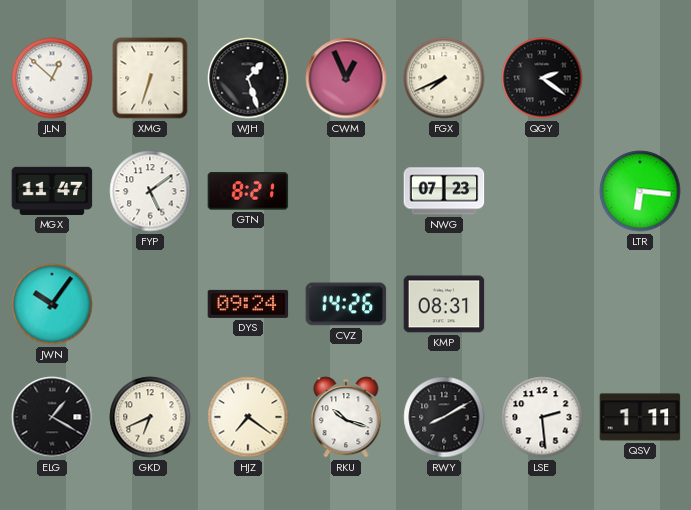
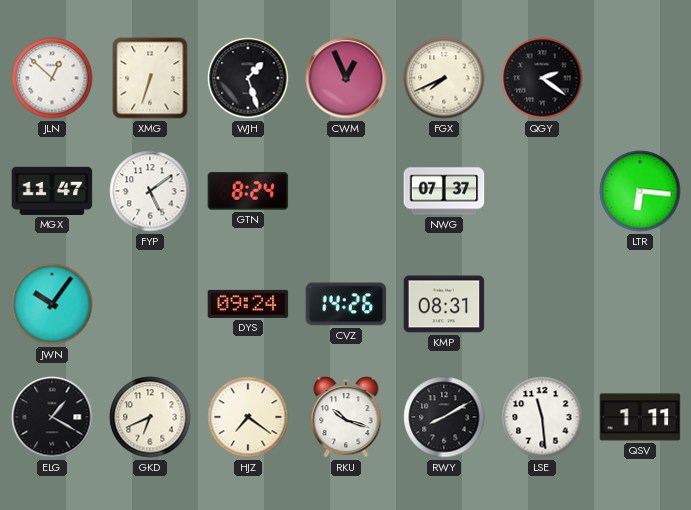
GTN: 8:21 -> 8:24 (248, 191)
NWG: 07:23 -> 07:37 (444, 191)
LSE: 2:29 -> 11:29 (542, 417)
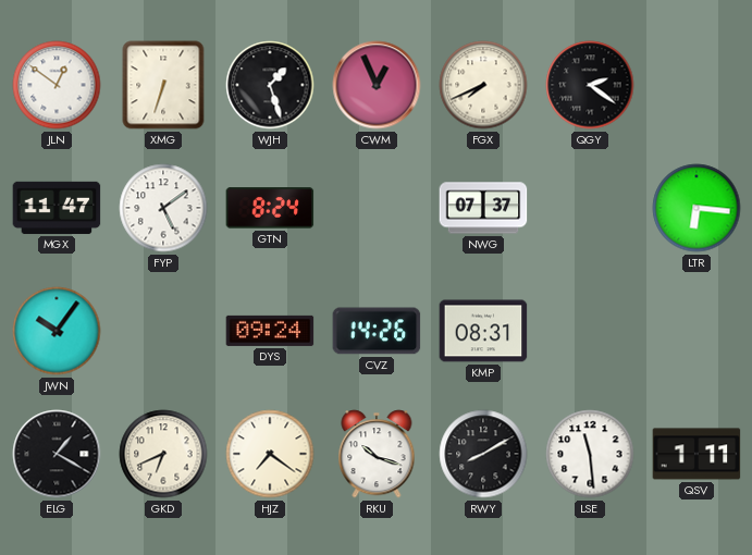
JLN: 12:52 -> 12:51 (57, 85)
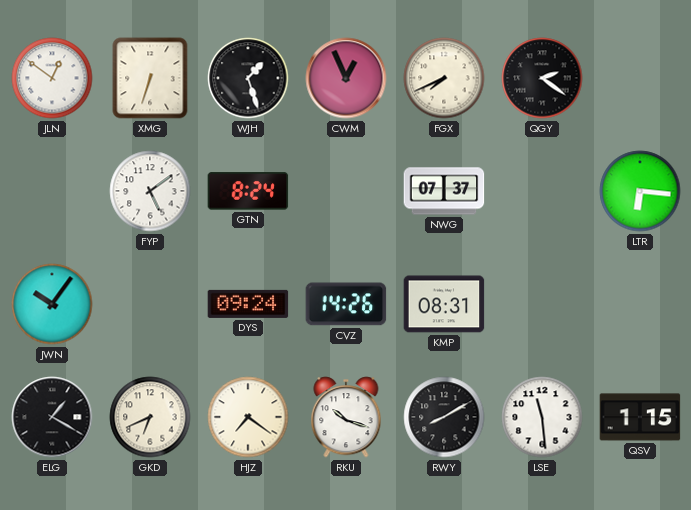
MGX: 11:47 -> none (57, 208)
QSV: 1:11 -> 1:15 (640, 417)
